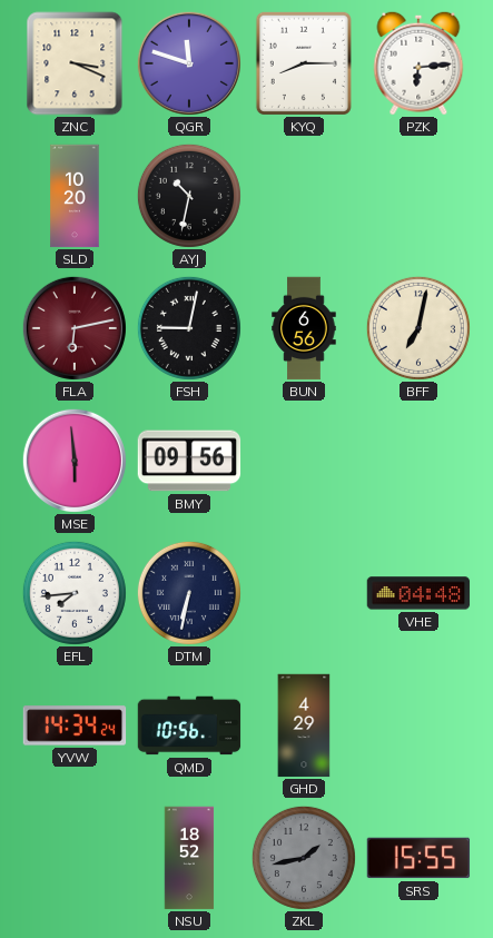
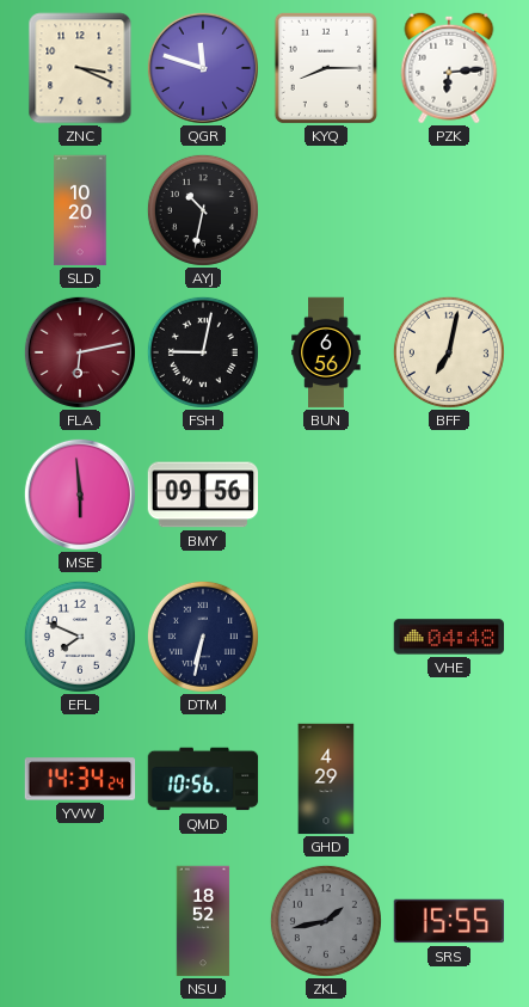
EFL: 7:44 -> 7:49 (80, 637)
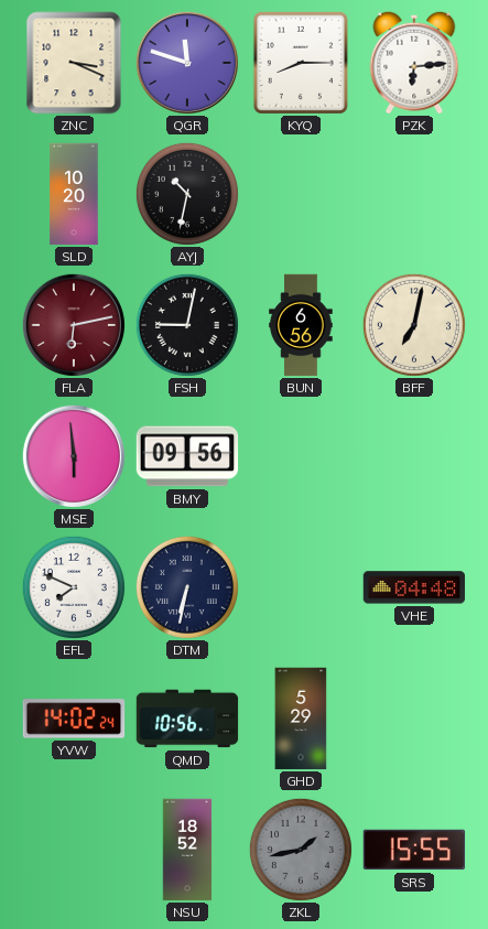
YVW: 14:34 -> 14:02 (74, 719)
GHD: 4:29 -> 5:29 (301, 719)
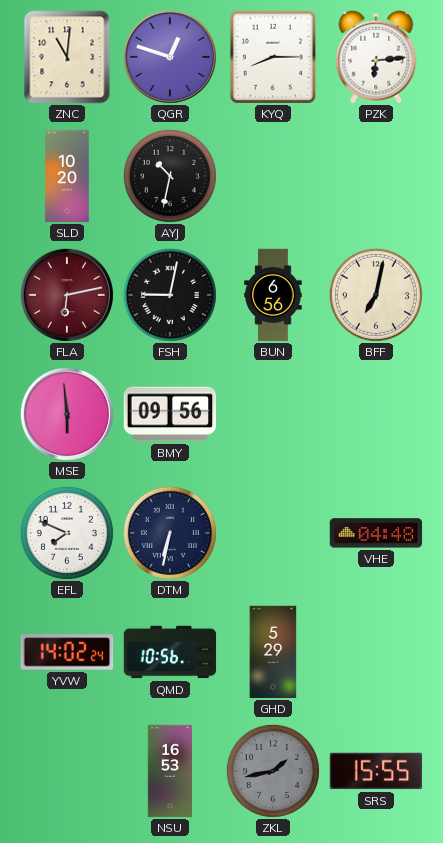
ZNC: 3:19 -> 11:01 (67, 57)
QGR: 11:48 -> 12:48 (170, 57)
NSU: 18:52 -> 16:53 (170, 771)
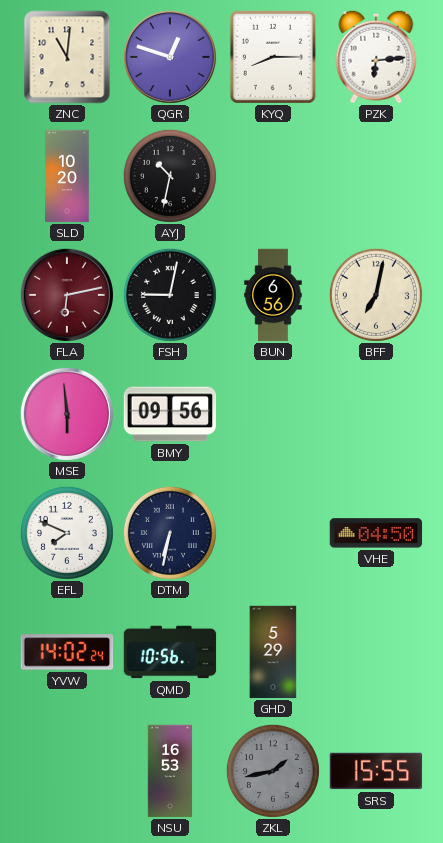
VHE: 04:48 -> 04:50 (376, 533)
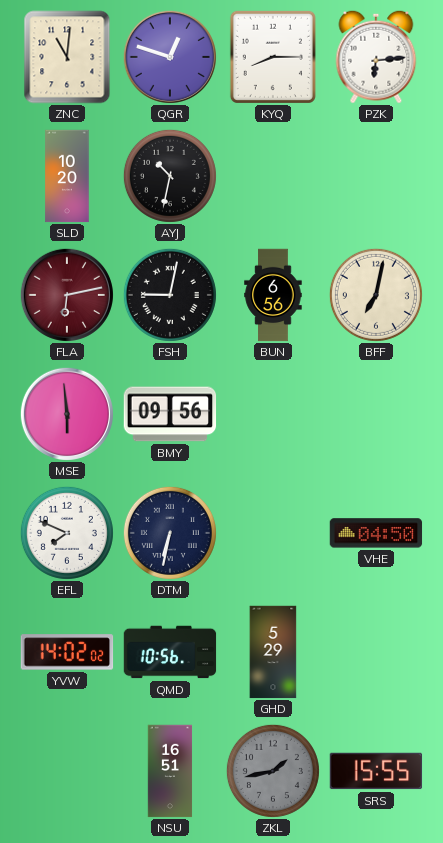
YVW: 14:02:24 -> 14:02:02 (67, 652)
NSU: 16:53 -> 16:51 (170, 771)
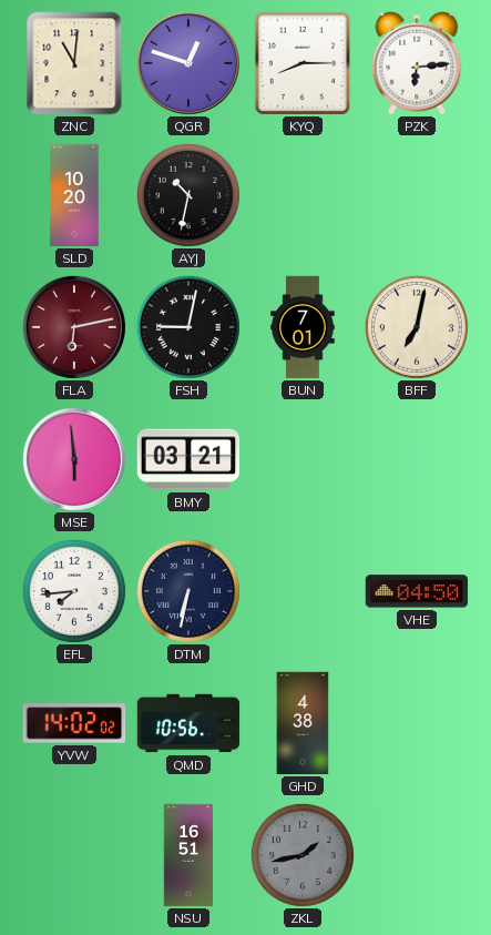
BUN: 6:56 -> 7:01 (303, 327)
BMY: 09:56 -> 03:21 (188, 459)
EFL: 7:49 -> 7:44 (74, 591)
GHD: 5:29 -> 4:38 (303, 723)
SRS: 15:55 -> none (376, 771)
